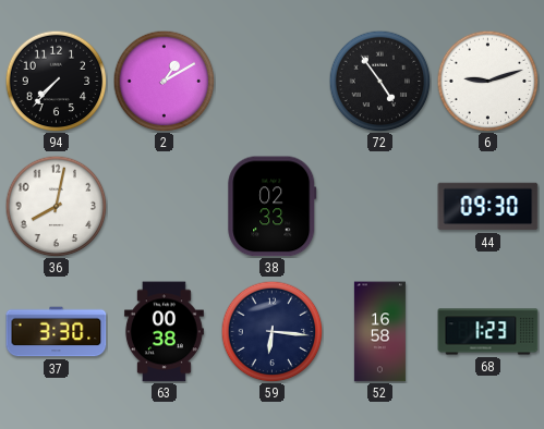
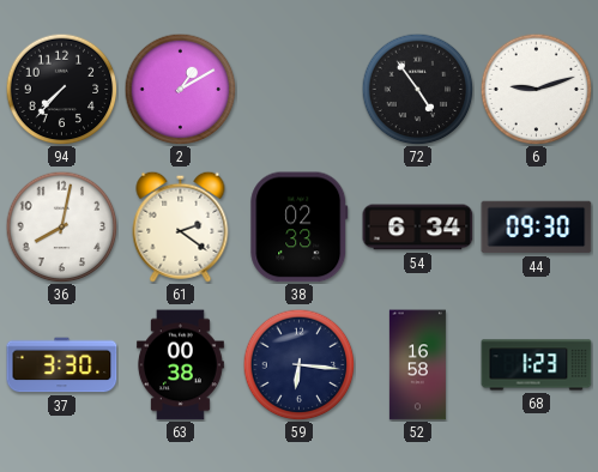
61: none -> 2:21 (181, 226)
54: none -> 6:34 (418, 228)
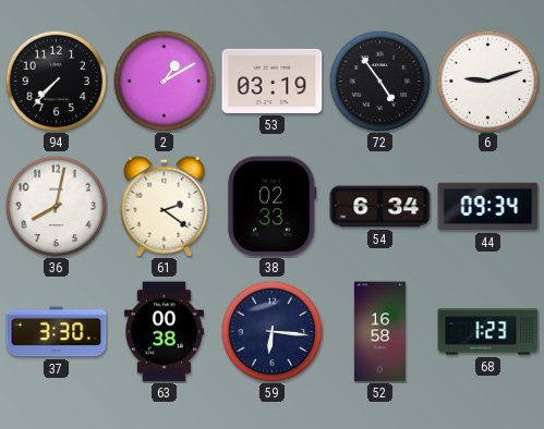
53: none -> 03:19 (273, 81)
44: 09:30 -> 09:34 (488, 207)
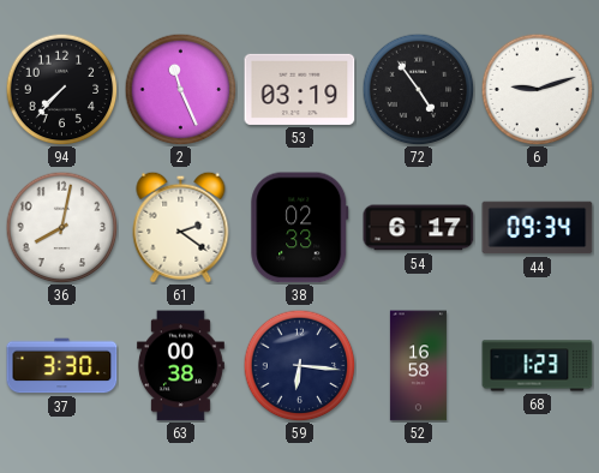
2: 1:10 -> 11:26 (180, 89)
54: 6:34 -> 6:17 (419, 228)
